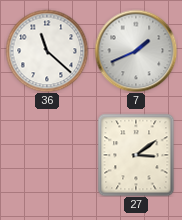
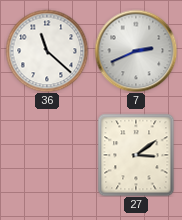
7: 1:41 -> 2:41 (136, 51)
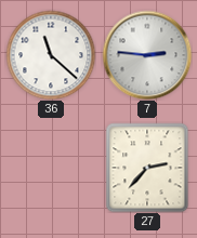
7: 2:41 -> 2:46 (147, 55)
27: 3:09 -> 2:37 (147, 168)
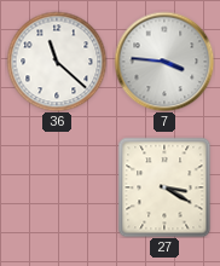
7: 2:46 -> 3:46 (164, 62)
27: 2:37 -> 3:20 (164, 187)
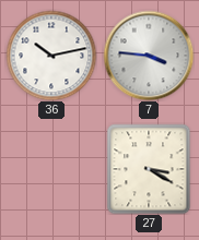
36: 11:22 -> 10:13 (51, 56)
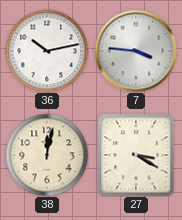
38: none -> 12:02 (47, 155)
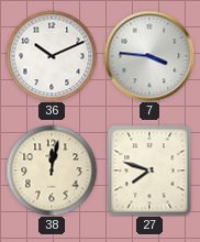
36: 10:13 -> 10:11 (52, 56)
27: 3:20 -> 7:48 (149, 170)
